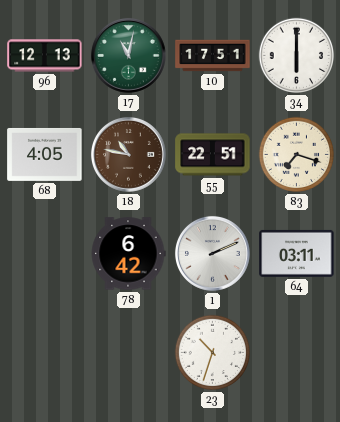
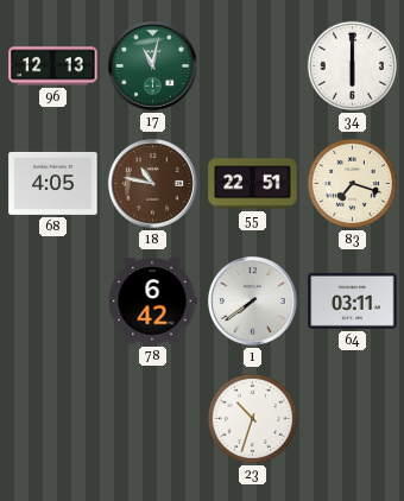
10: 17:51 -> none (213, 56)
1: 2:11 -> 7:39 (252, 300)
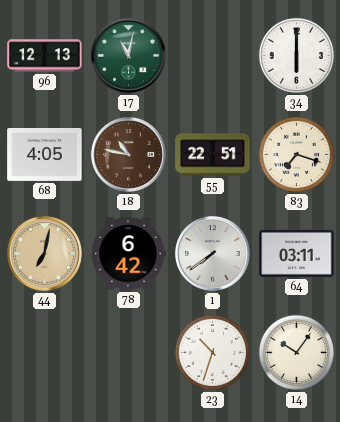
44: none -> 7:02 (44, 253)
14: none -> 10:06 (297, 353)
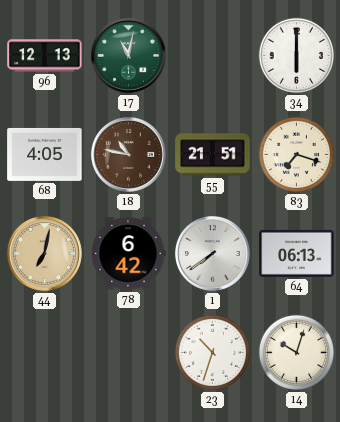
55: 22:51 -> 21:51 (213, 155)
64: 03:11 -> 06:13 (297, 253)
14: 10:06 -> 10:03 (297, 353)
